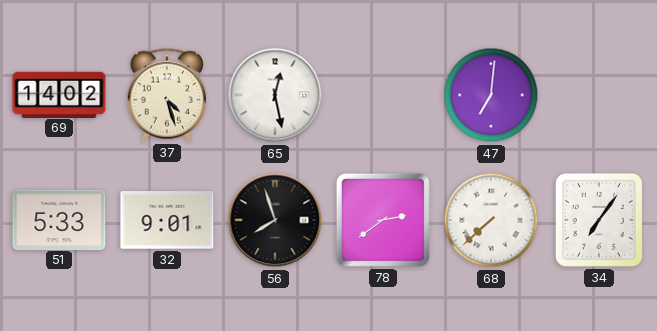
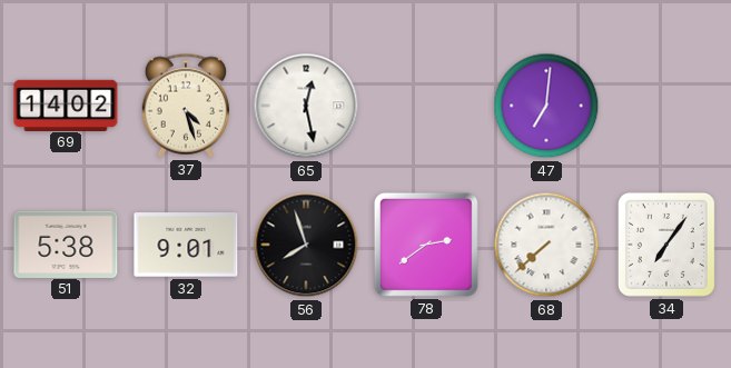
51: 5:33 -> 5:38 (66, 243)
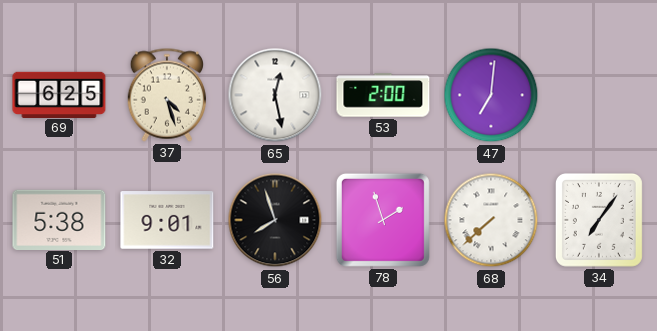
69: 14:02 -> 6:25 (59, 94)
53: none -> 2:00 (383, 95)
78: 2:39 -> 1:57 (383, 220)
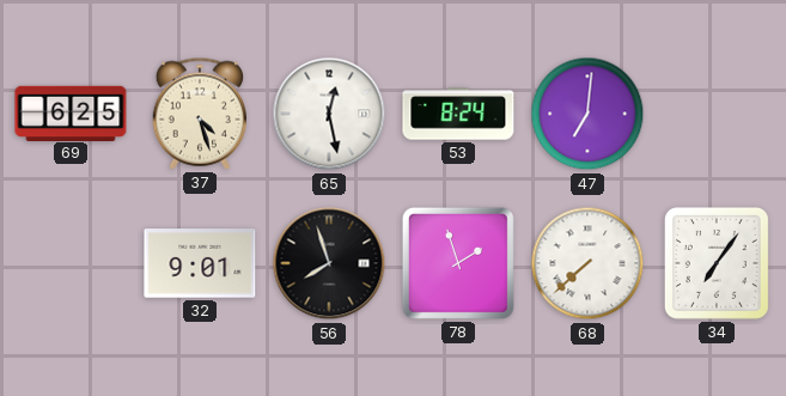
53: 2:00 -> 8:24 (458, 114)
51: 5:38 -> none (59, 219)
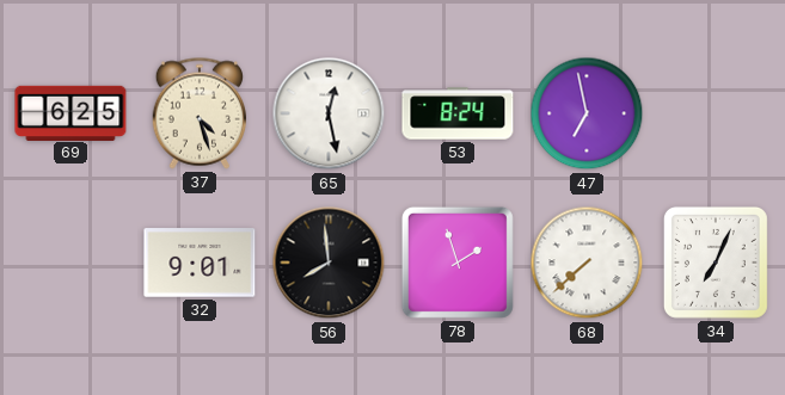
47: 7:01 -> 6:58 (587, 113)
56: 7:57 -> 7:59 (329, 263)
34: 7:06 -> 7:04 (716, 263)
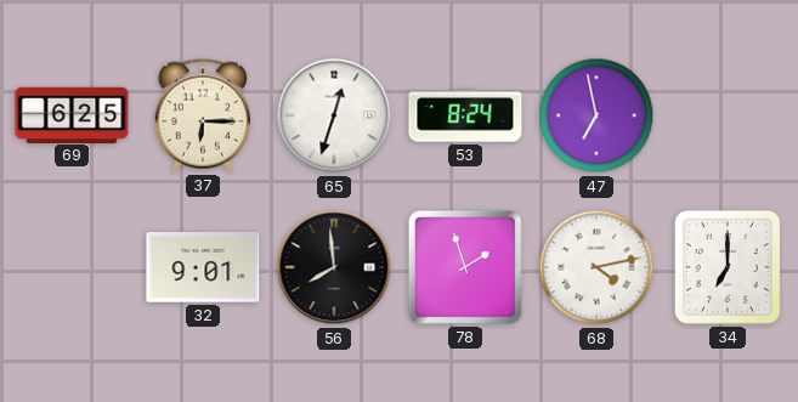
37: 4:27 -> 6:15 (202, 115)
65: 12:28 -> 12:33 (334, 115)
68: 7:38 -> 4:13 (596, 267)
34: 7:04 -> 7:00 (728, 267)
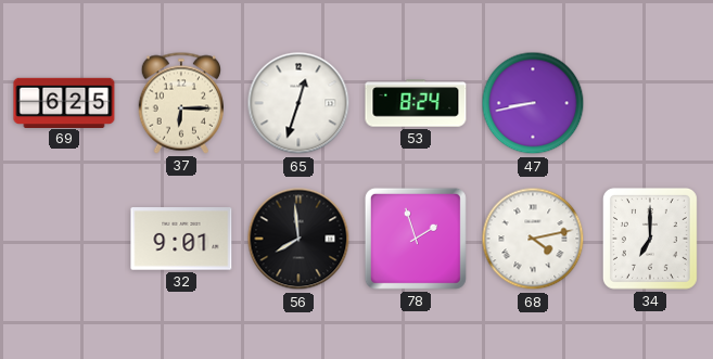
47: 6:58 -> 8:43 (533, 103)
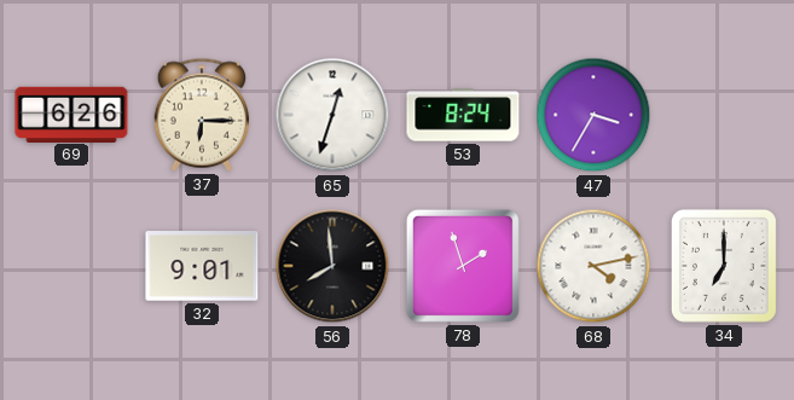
69: 6:25 -> 6:26 (71, 114)
47: 8:43 -> 3:35 (593, 115)
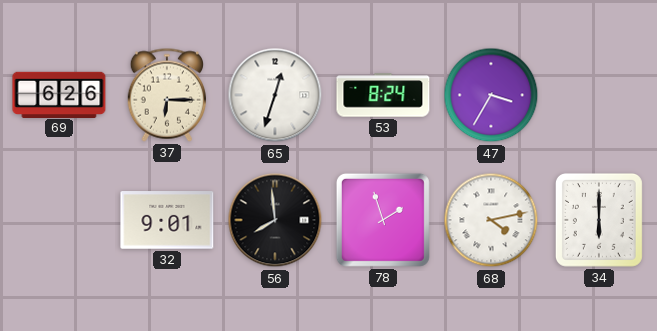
34: 7:00 -> 6:00 (599, 220)
